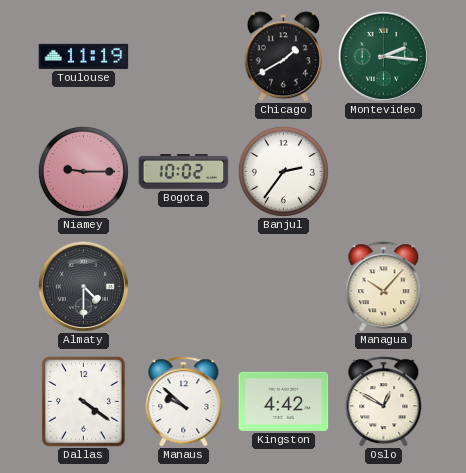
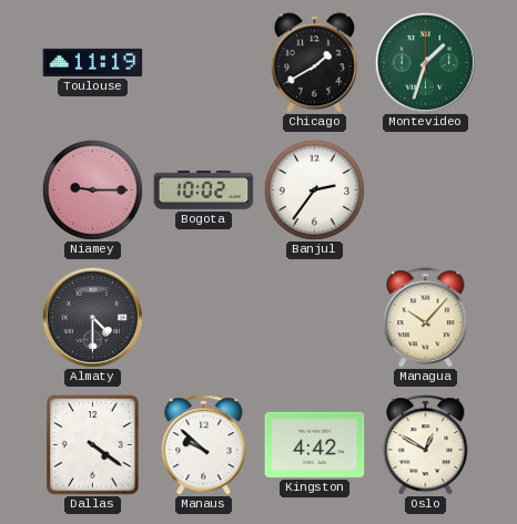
Montevideo: 2:16 -> 1:33 (425, 62)
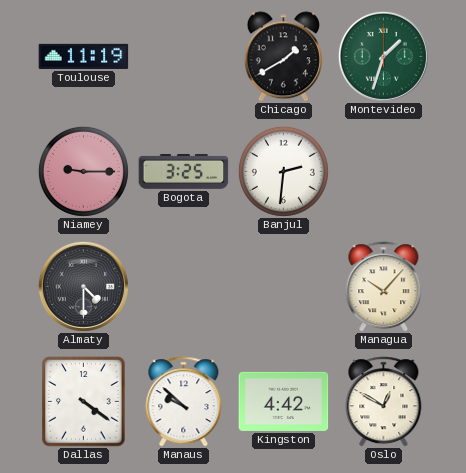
Bogota: 10:02 -> 3:25 (184, 171)
Banjul: 2:36 -> 2:31 (283, 171)
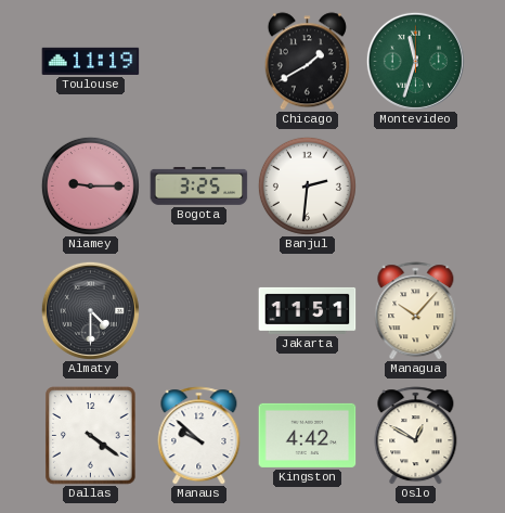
Montevideo: 1:33 -> 11:33 (415, 61)
Jakarta: none -> 11:51 (308, 310)
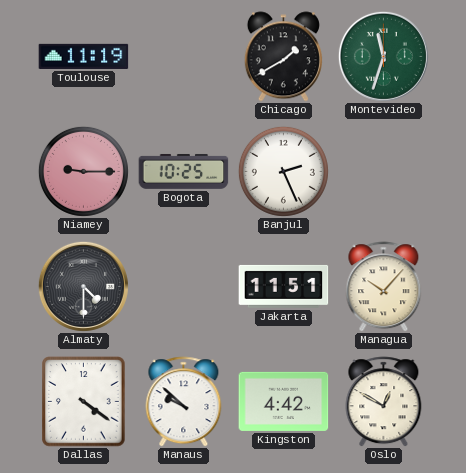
Bogota: 3:25 -> 10:25 (184, 171)
Banjul: 2:31 -> 2:26 (283, 171)
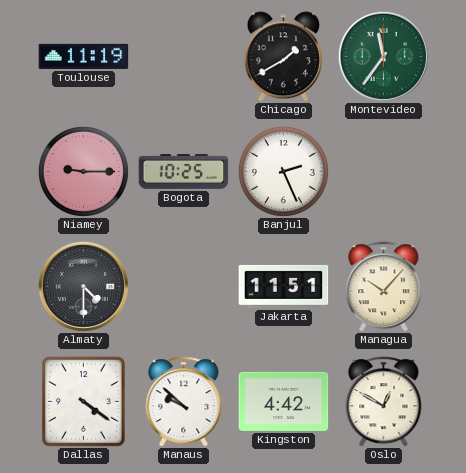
Montevideo: 11:33 -> 11:36 (383, 56)
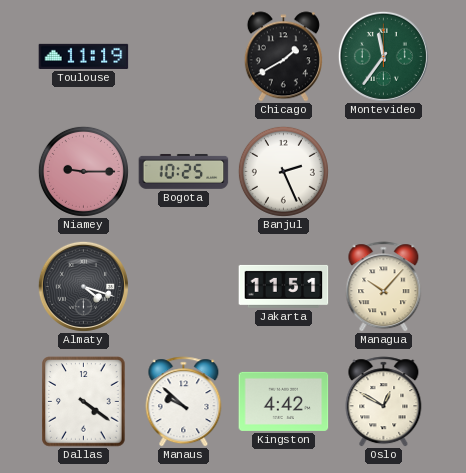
Almaty: 4:30 -> 4:18 (83, 286)
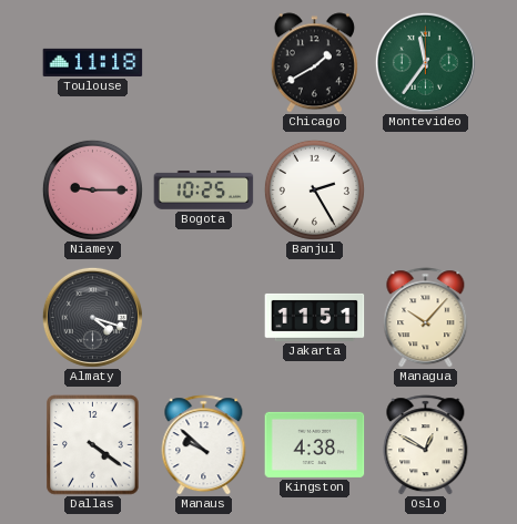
Toulouse: 11:19 -> 11:18 (93, 62)
Banjul: 2:26 -> 2:25 (314, 189)
Kingston: 4:42 -> 4:38 (315, 444)
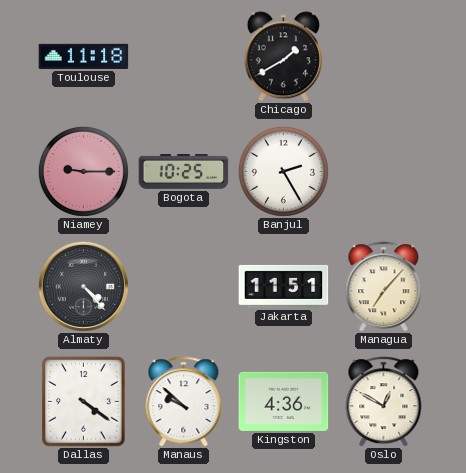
Montevideo: 11:36 -> none (425, 62)
Almaty: 4:18 -> 4:23 (83, 286)
Managua: 10:07 -> 7:07 (384, 287)
Kingston: 4:38 -> 4:36 (284, 401)
